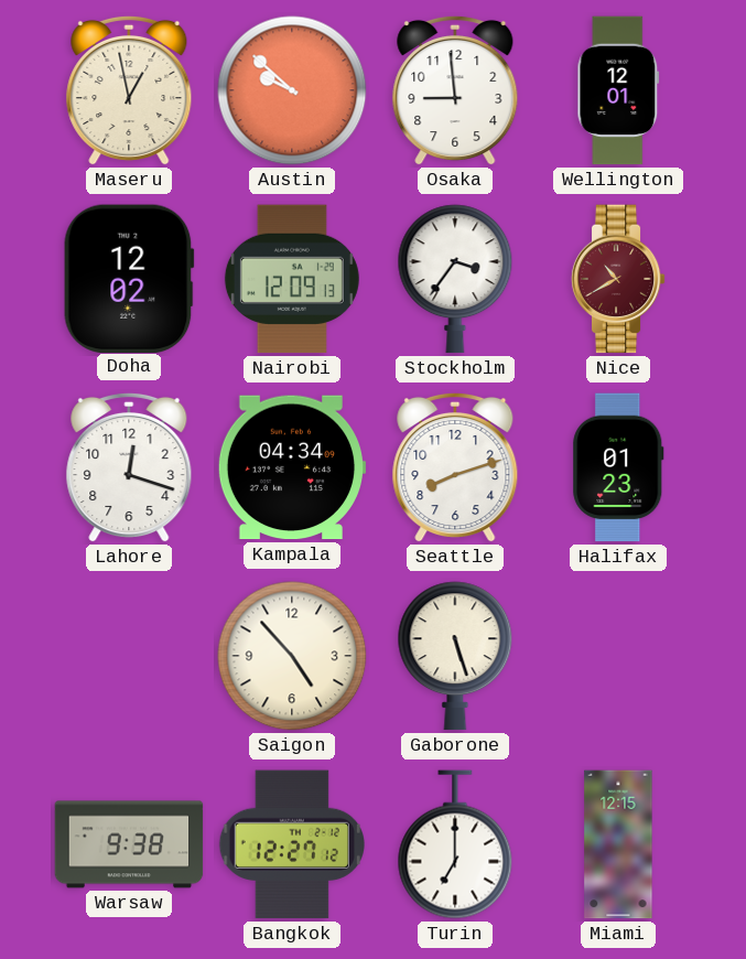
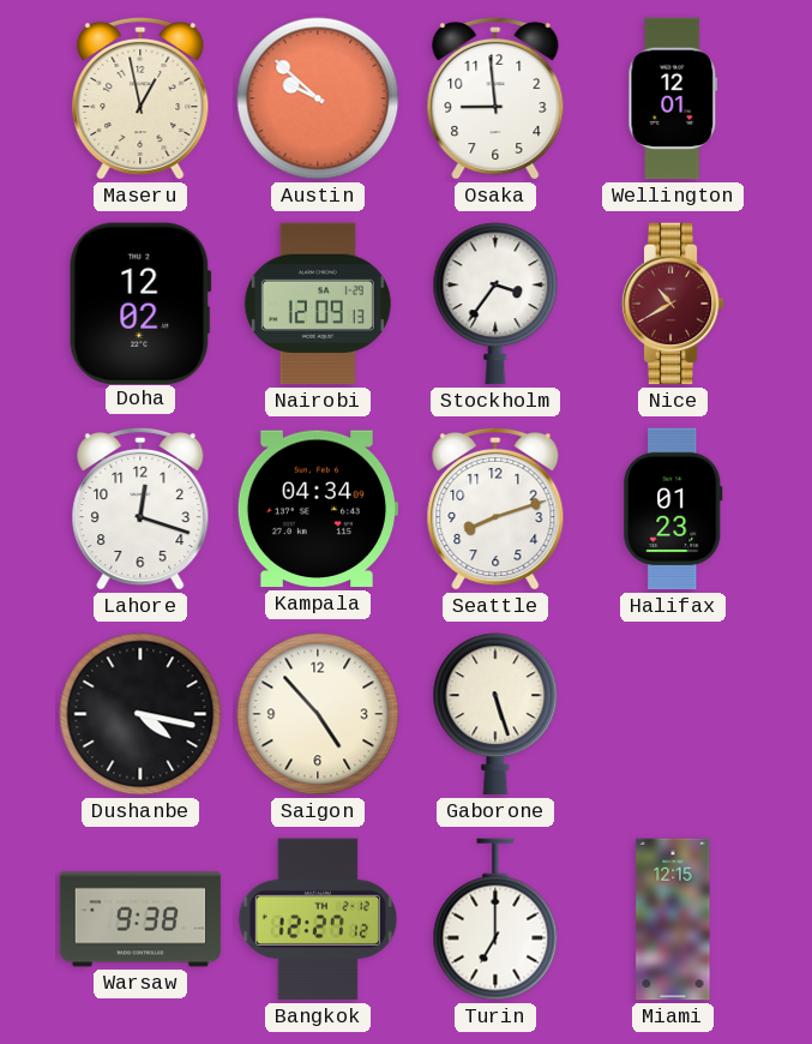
Dushanbe: none -> 4:17 (140, 714)
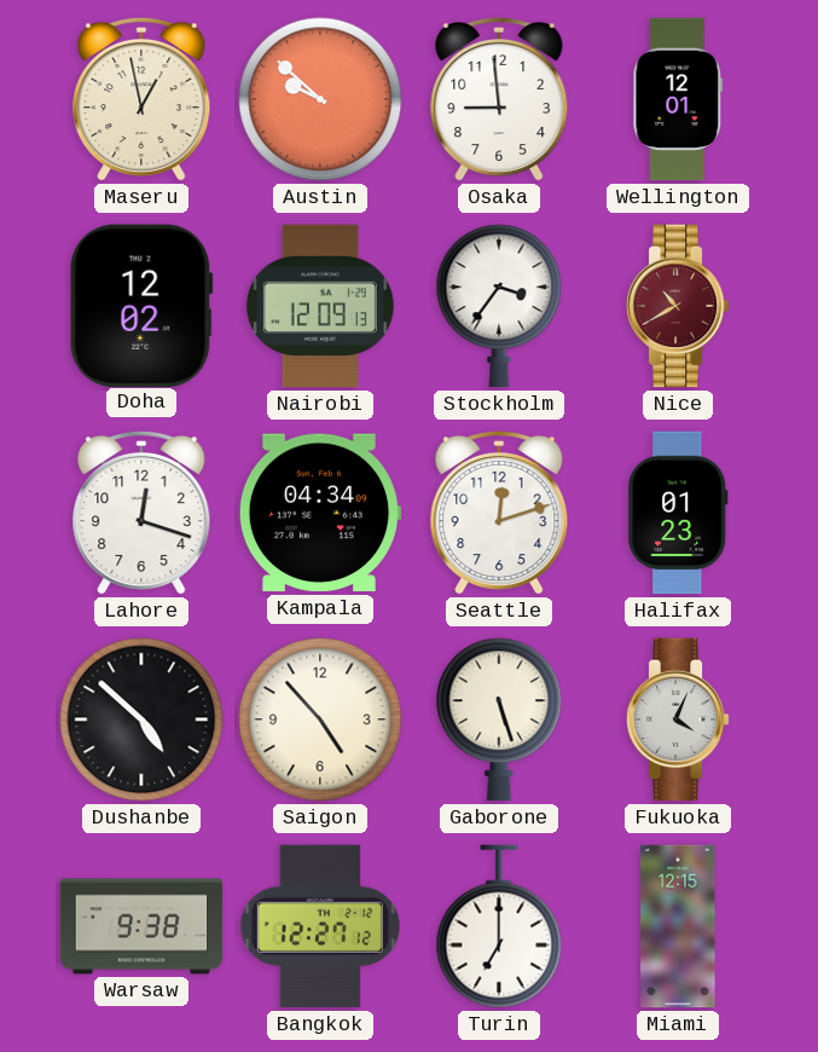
Seattle: 8:12 -> 12:12 (499, 513)
Dushanbe: 4:17 -> 4:52 (141, 719)
Fukuoka: none -> 4:04 (678, 719)
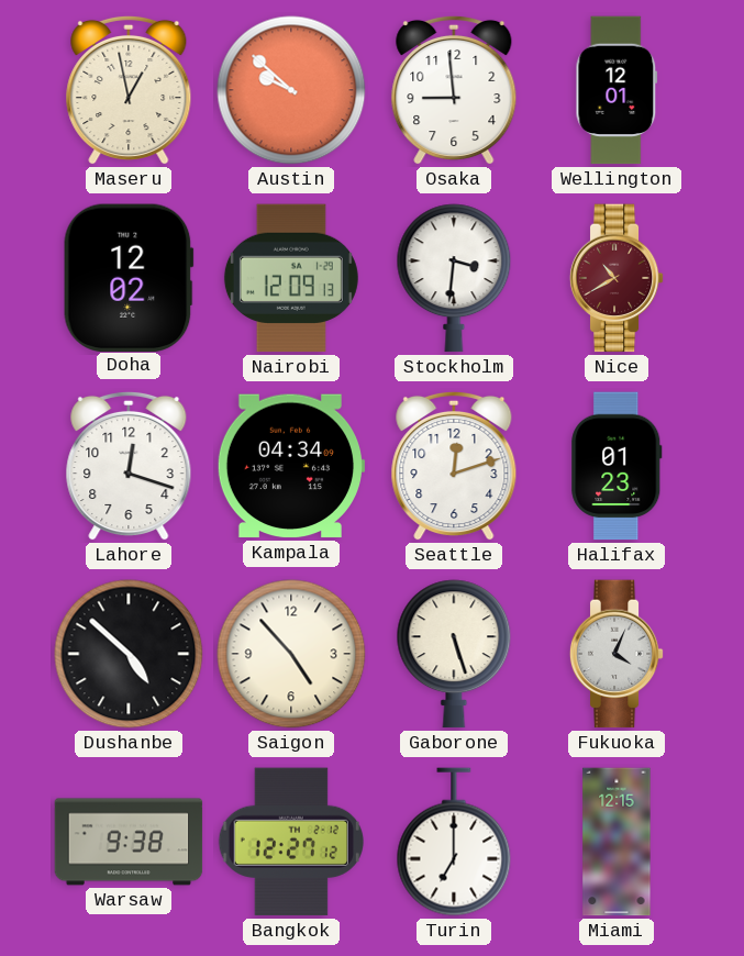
Stockholm: 3:36 -> 3:31 (454, 278)
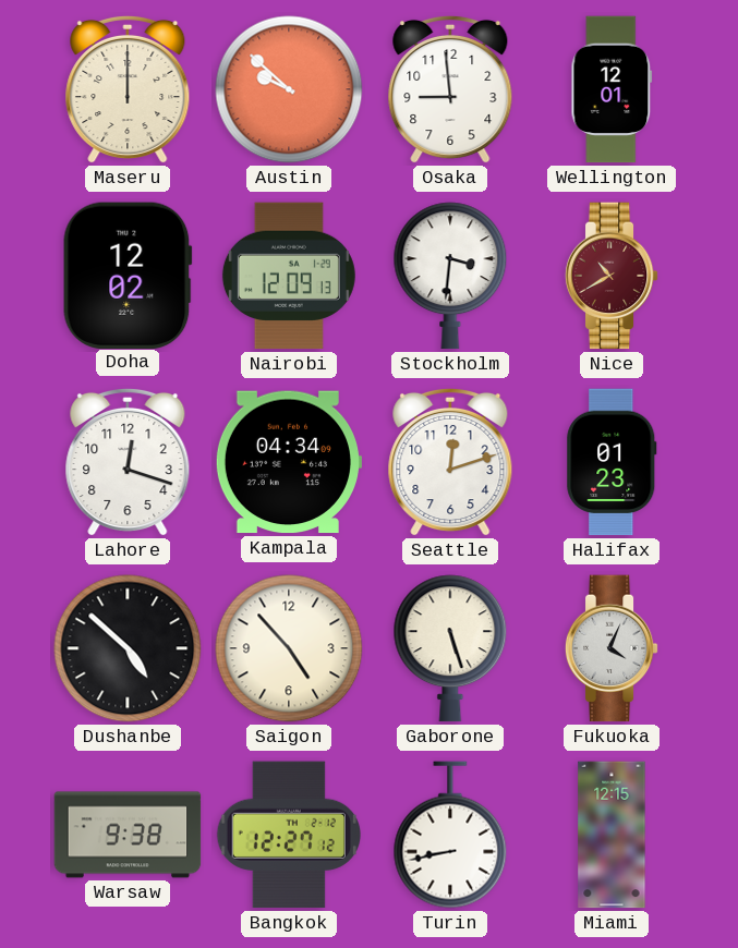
Maseru: 12:58 -> 12:00 (128, 89)
Turin: 7:00 -> 8:43 (450, 835)
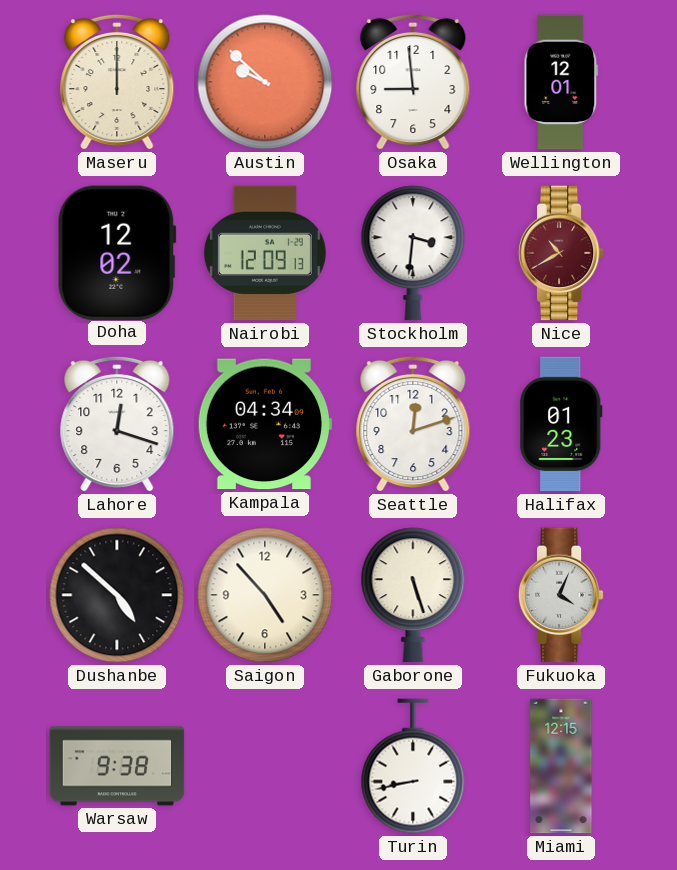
Bangkok: 12:27 -> none (288, 835)
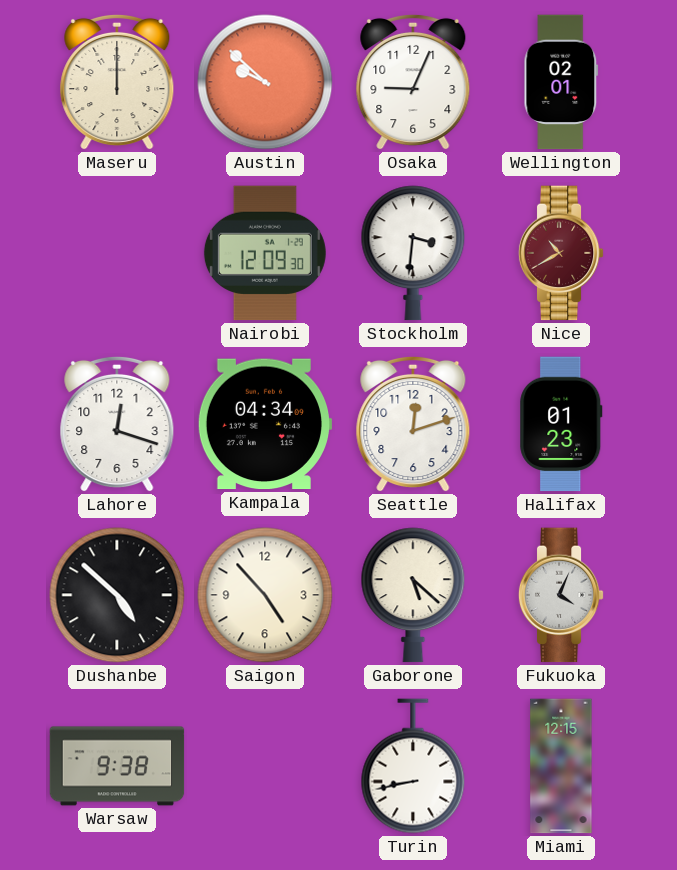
Osaka: 8:59 -> 9:04 (413, 82)
Wellington: 12:01 -> 02:01 (561, 82)
Doha: 12:02 -> none (117, 252)
Nairobi: 12:09:13 -> 12:09:30 (265, 253)
Gaborone: 5:27 -> 5:22 (413, 595)
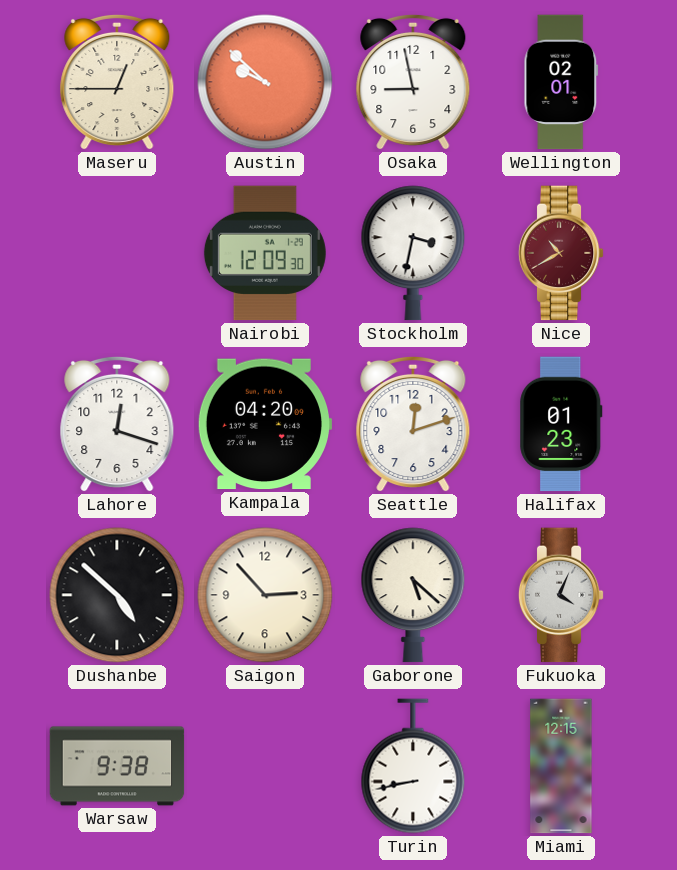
Maseru: 12:00 -> 12:45 (117, 82)
Osaka: 9:04 -> 8:58 (413, 82)
Stockholm: 3:31 -> 3:32 (413, 253)
Kampala: 04:34 -> 04:20 (265, 424)
Saigon: 4:53 -> 2:53 (265, 595)
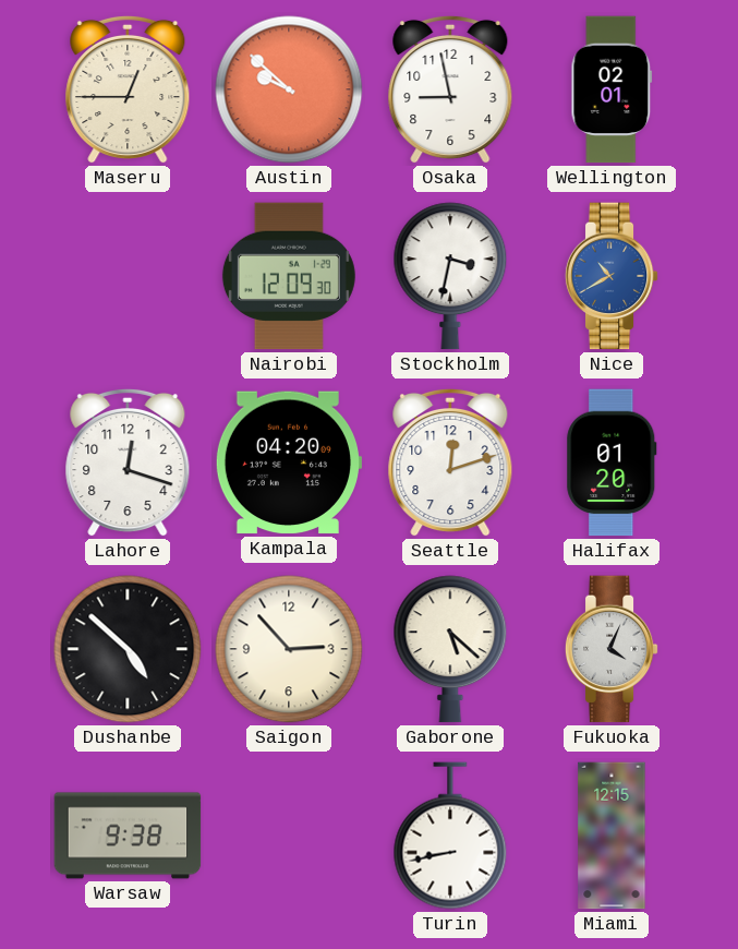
Nice dial: burgundy -> blue (612, 276)
Halifax: 01:23 -> 01:20 (612, 463)
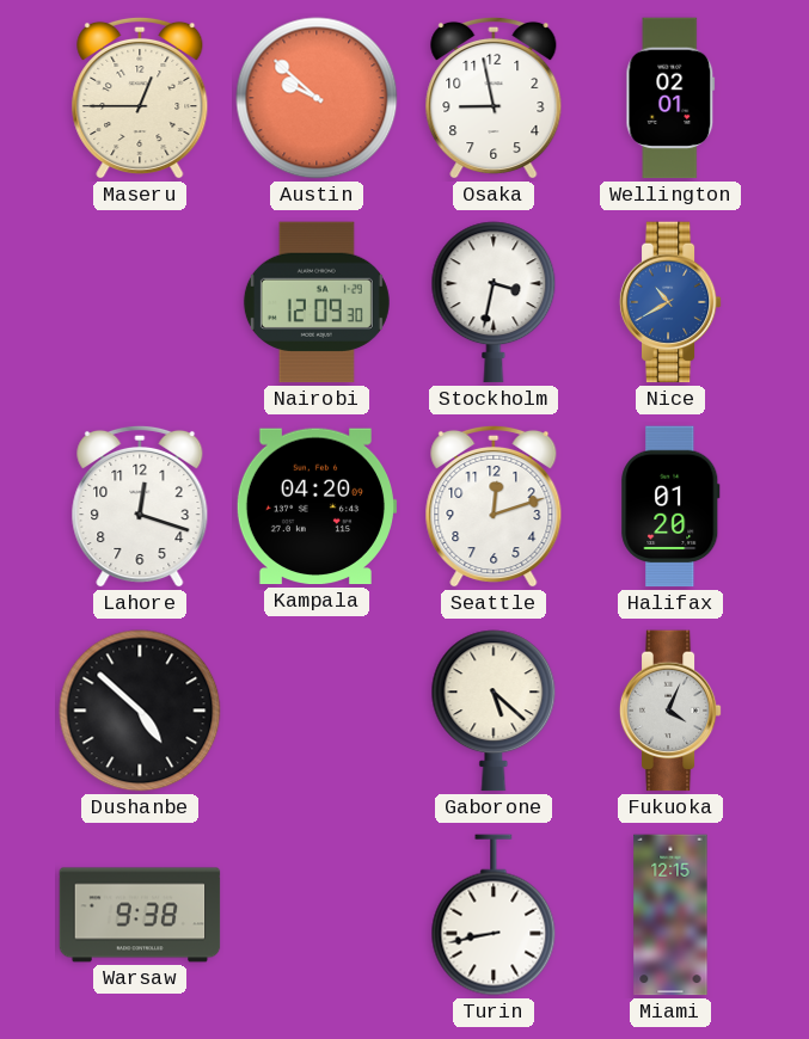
Saigon: 2:53 -> none (289, 649)
